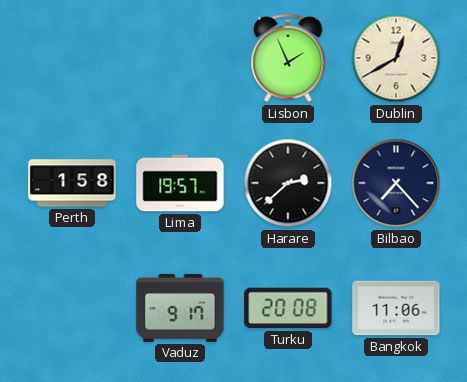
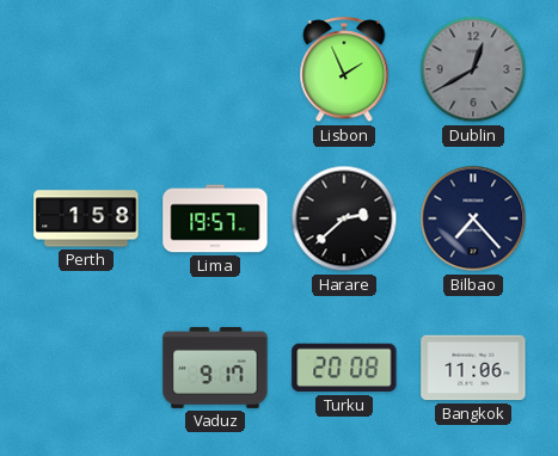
Dublin dial: cream -> grey (473, 69)
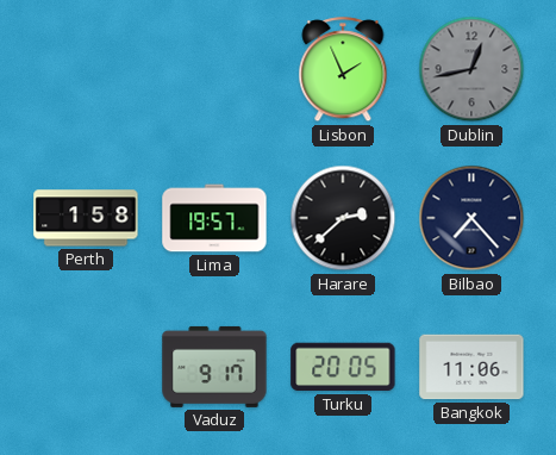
Dublin: 12:40 -> 12:43 (471, 69)
Turku: 20:08 -> 20:05 (343, 367)
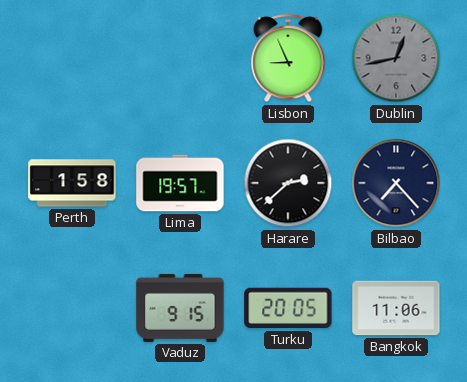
Lisbon: 1:56 -> 8:56 (288, 59)
Vaduz: 9:17 -> 9:15 (180, 308)
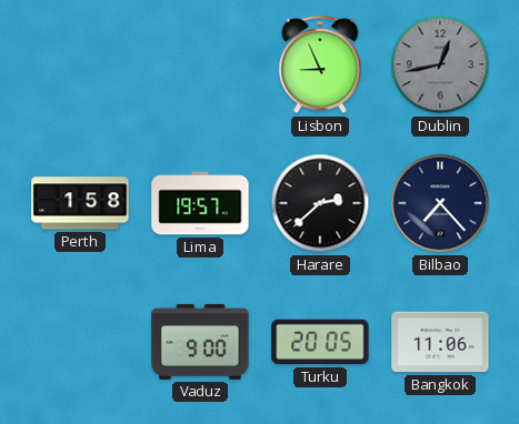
Vaduz: 9:15 -> 9:00 (200, 342)
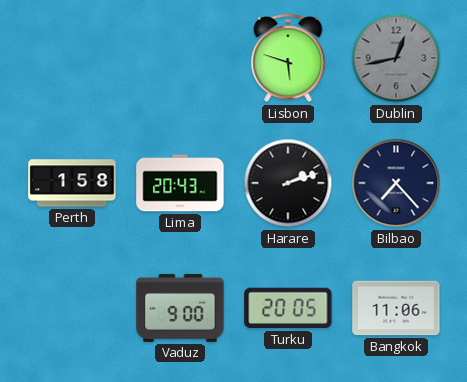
Lisbon: 8:56 -> 5:48 (288, 59)
Lima: 19:57 -> 20:43 (180, 183)
Harare: 2:38 -> 2:12 (288, 183)
